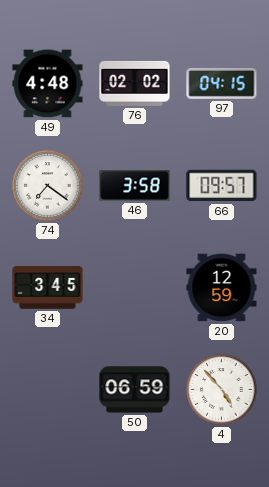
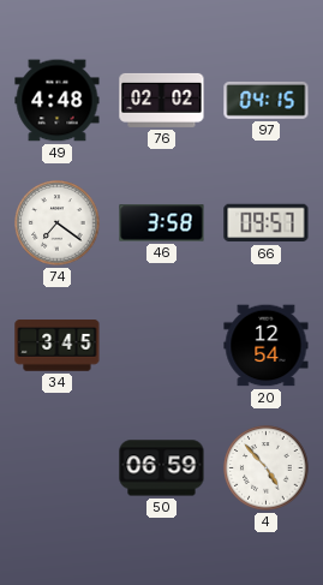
20: 12:59 -> 12:54 (267, 346)
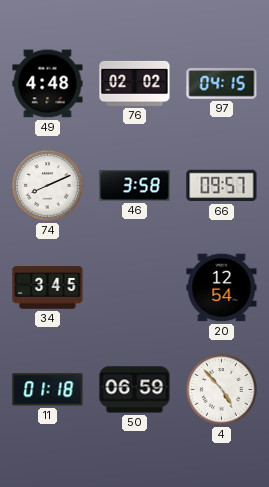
74: 7:21 -> 8:11 (48, 186)
11: none -> 01:18 (48, 390)
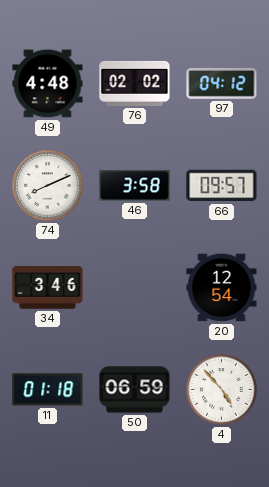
97: 04:15 -> 04:12 (222, 84)
34: 3:45 -> 3:46 (48, 288)
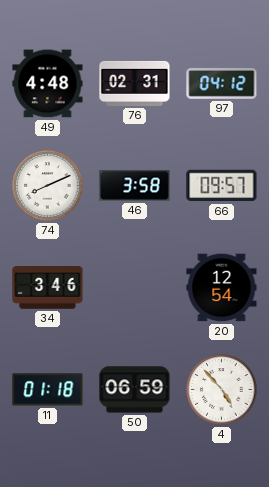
76: 02:02 -> 02:31 (135, 83)
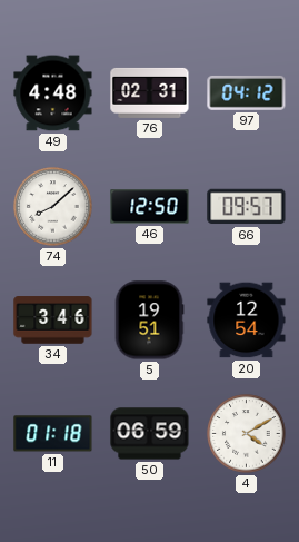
74: 8:11 -> 8:08 (53, 207)
46: 3:58 -> 12:50 (150, 207)
5: none -> 19:51 (149, 321)
4: 4:53 -> 4:10 (247, 434)
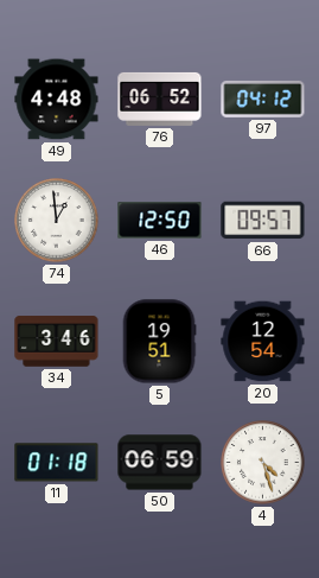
76: 02:31 -> 06:52 (160, 99)
74: 8:08 -> 12:59 (57, 221)
4: 4:10 -> 4:27 (263, 463)
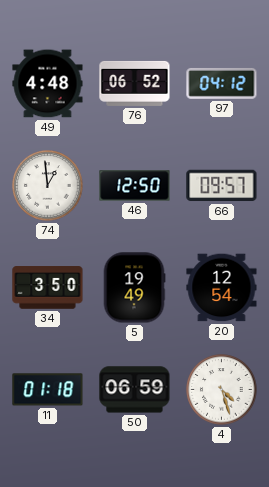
34: 3:46 -> 3:50 (48, 288)
5: 19:51 -> 19:49 (134, 288)
